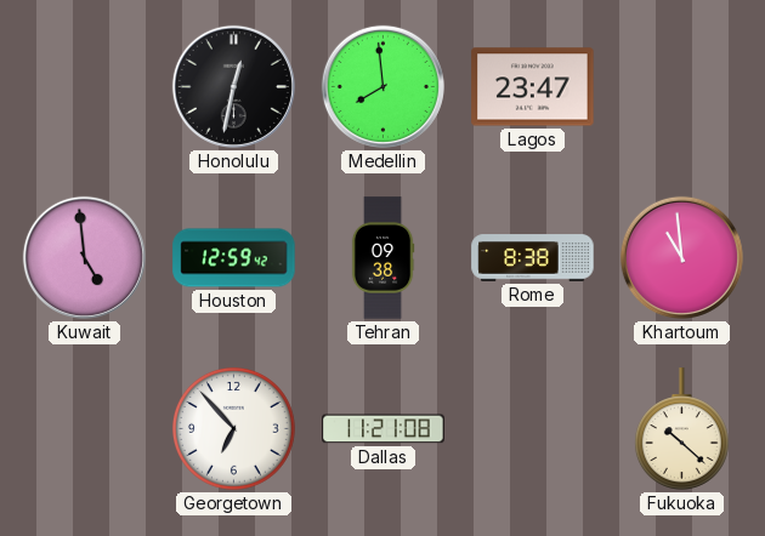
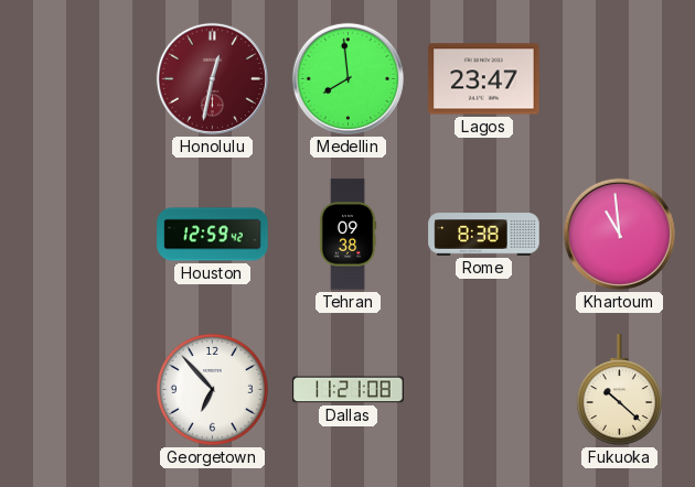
Honolulu dial: black -> burgundy (212, 78)
Kuwait: 4:59 -> none (84, 257)
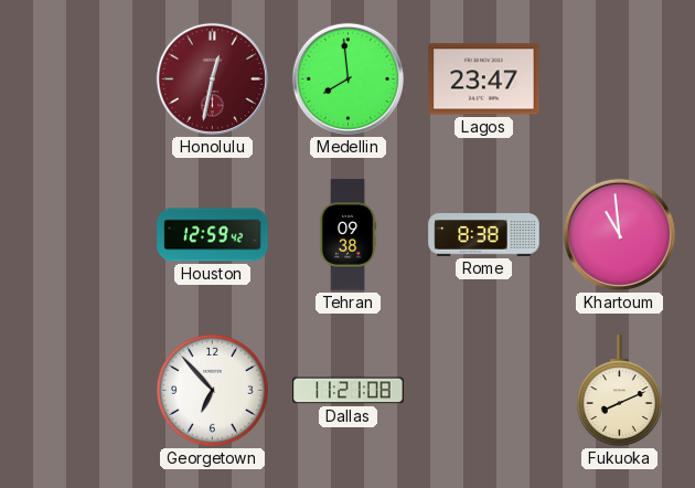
Fukuoka: 10:22 -> 8:11 (619, 391)
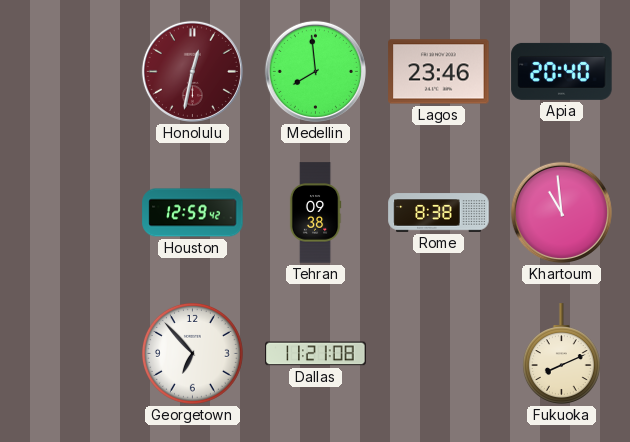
Lagos: 23:47 -> 23:46 (439, 72)
Apia: none -> 20:40 (562, 71)
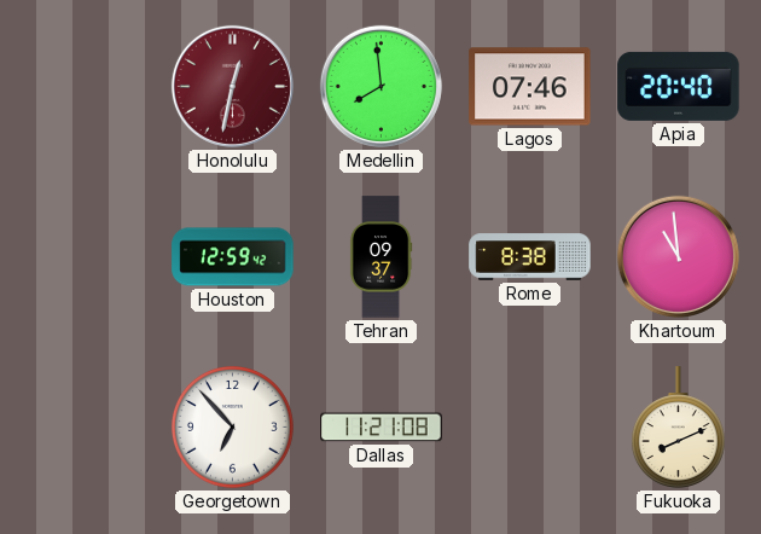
Lagos: 23:46 -> 07:46 (530, 87)
Tehran: 09:38 -> 09:37 (380, 257)
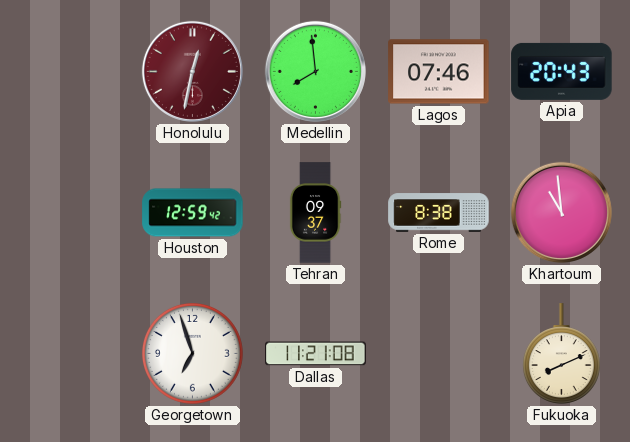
Apia: 20:40 -> 20:43 (562, 71)
Georgetown: 6:53 -> 6:57 (192, 353)
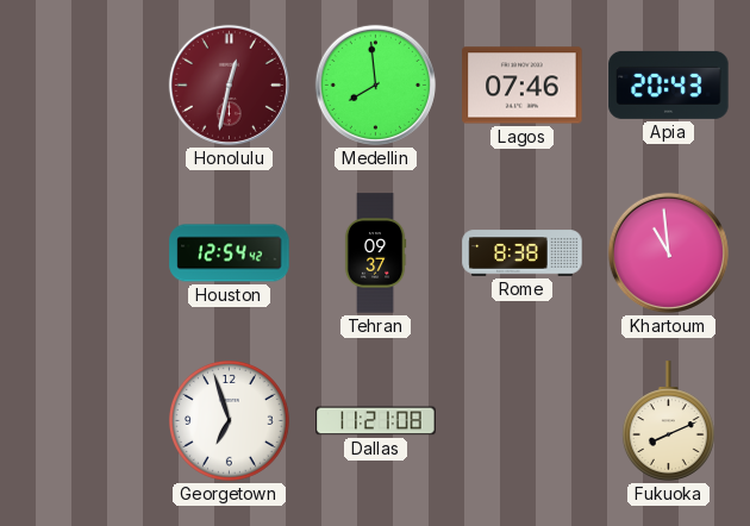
Houston: 12:59 -> 12:54 (230, 253)
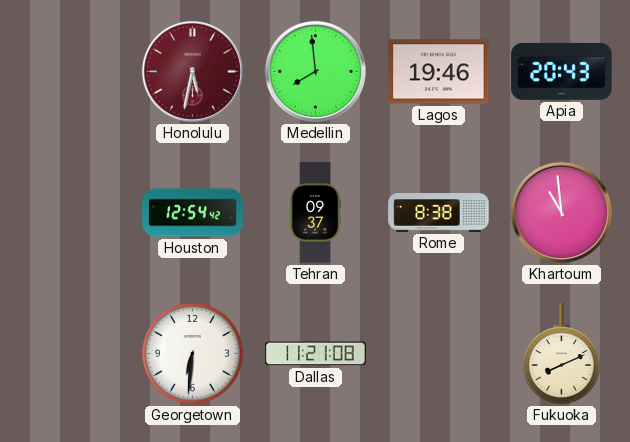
Honolulu: 12:32 -> 5:32 (192, 71)
Lagos: 07:46 -> 19:46 (439, 72)
Georgetown: 6:57 -> 6:31 (192, 353)
